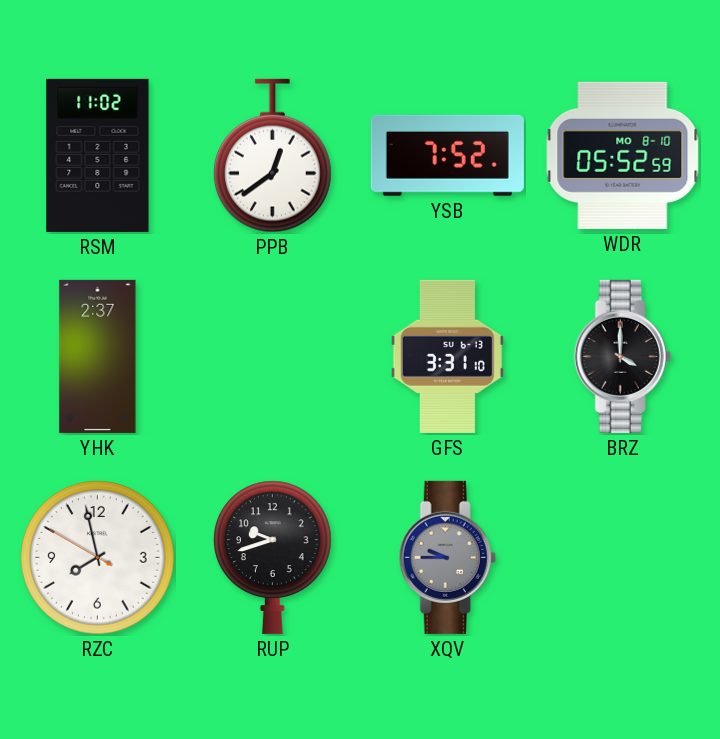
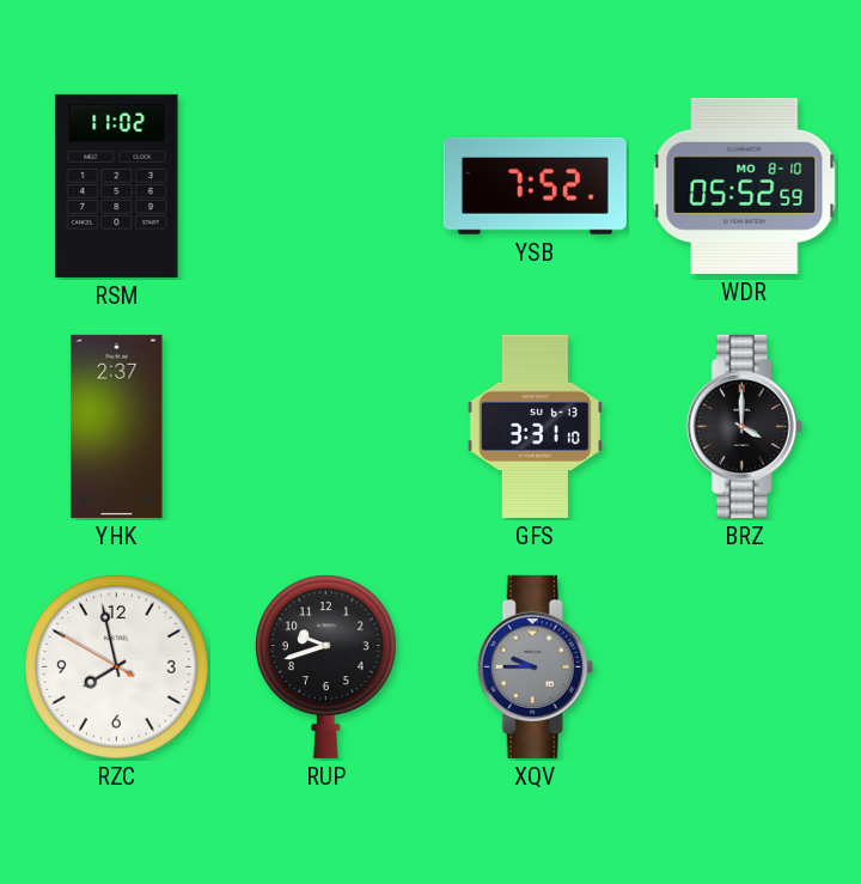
PPB: 12:39 -> none (273, 156)
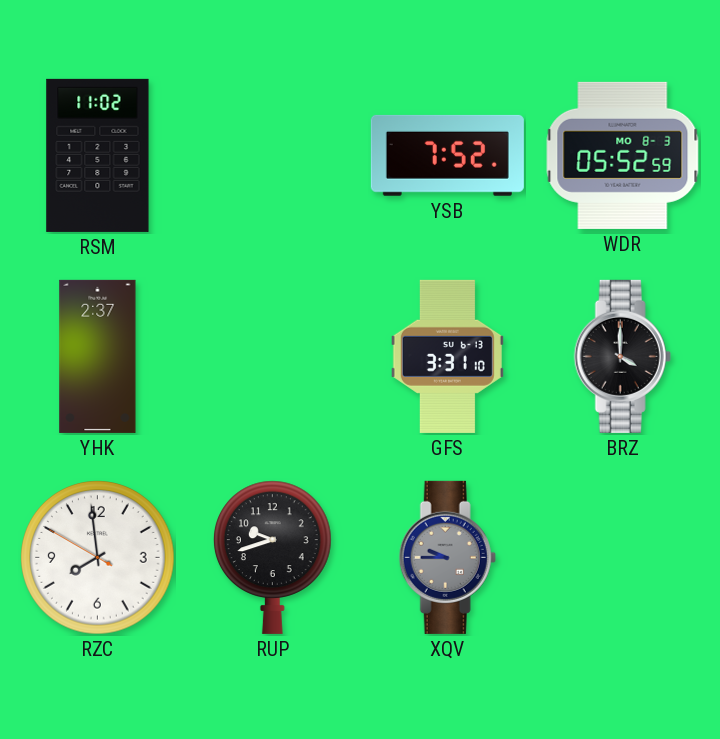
WDR date: MO 8-10 -> MO 8-3 (623, 155)
RZC: 7:57 -> 7:58 (98, 558)
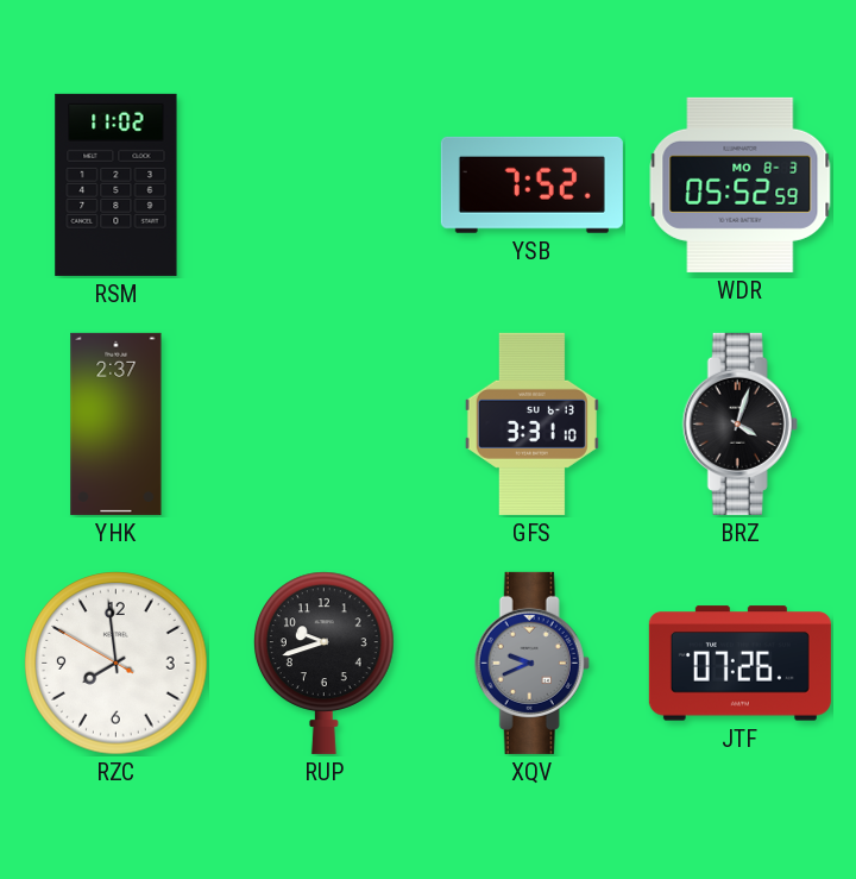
BRZ: 4:00 -> 4:03 (739, 423)
XQV: 9:45 -> 9:41 (531, 663)
JTF: none -> 07:26 (739, 664)
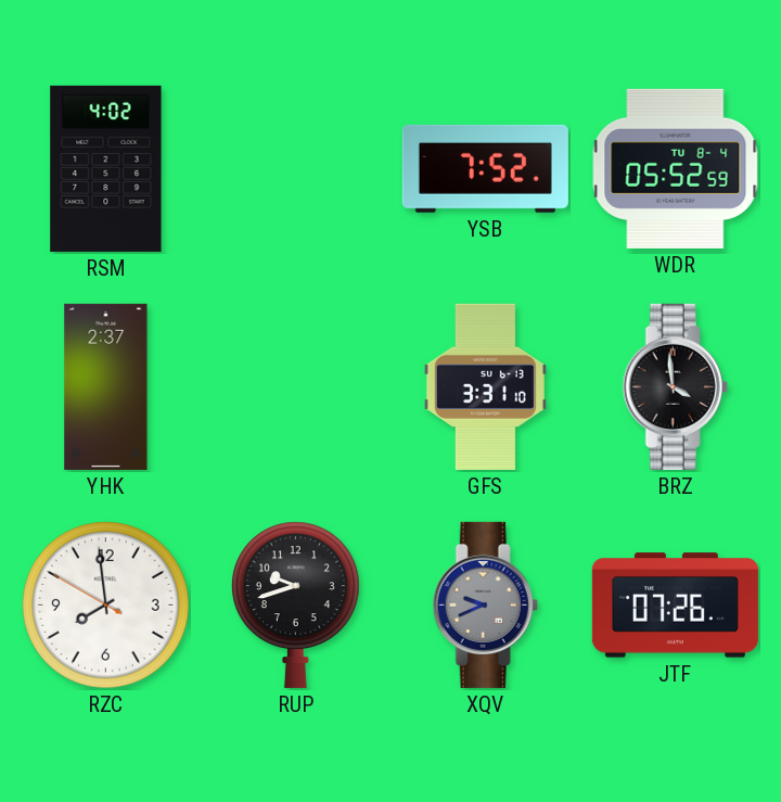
RSM: 11:02 -> 4:02 (106, 168)
WDR date: MO 8-3 -> TU 8-4 (676, 168)
BRZ: 4:03 -> 3:59 (675, 386)
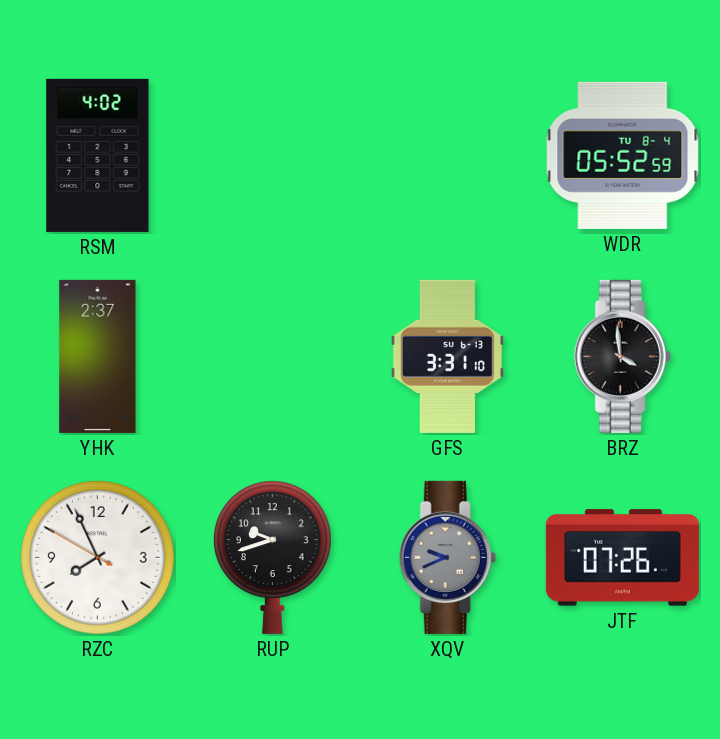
YSB: 7:52 -> none (485, 168)
RZC: 7:58 -> 7:55 (98, 558)
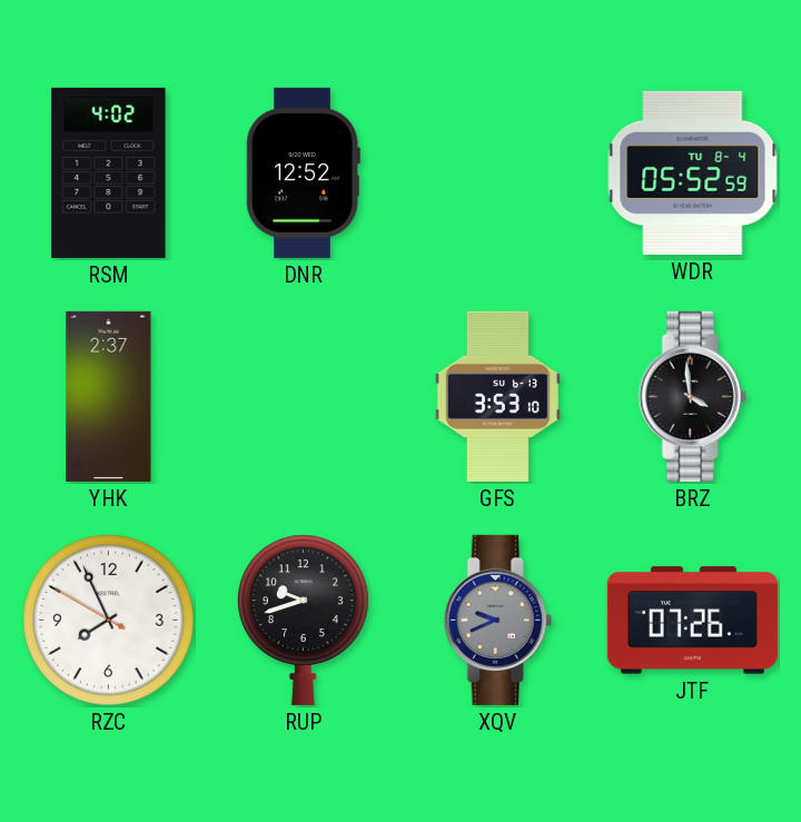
DNR: none -> 12:52 (303, 172)
GFS: 3:31 -> 3:53 (497, 396)
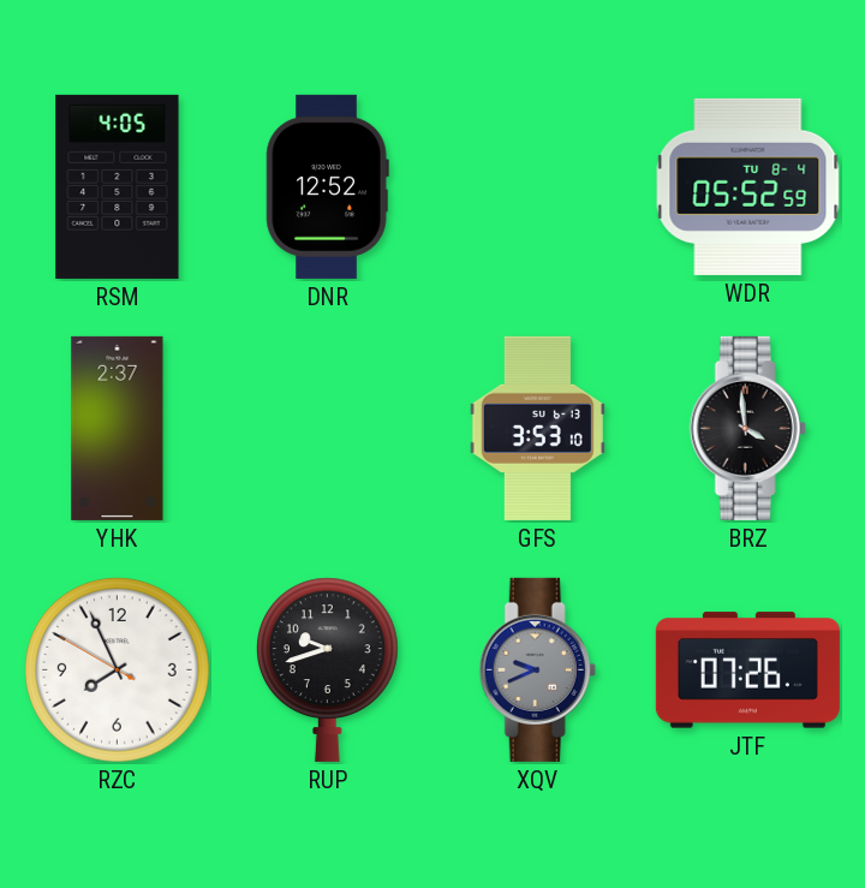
RSM: 4:02 -> 4:05 (118, 186)
